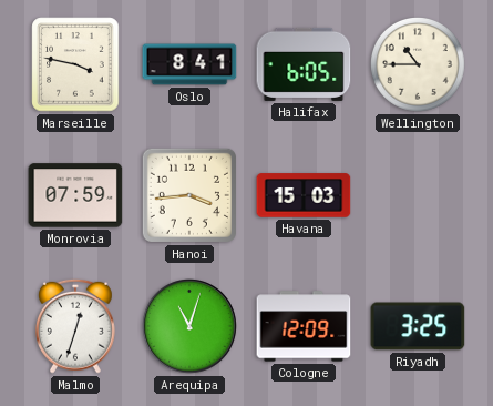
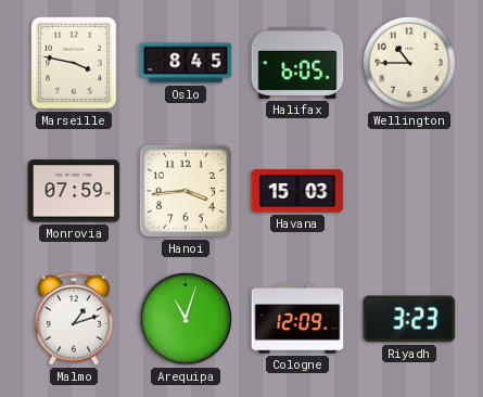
Oslo: 8:41 -> 8:45 (186, 63)
Malmo: 12:33 -> 1:12 (75, 319)
Riyadh: 3:25 -> 3:23 (409, 319)
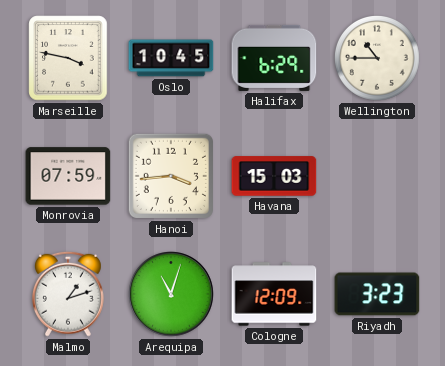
Oslo: 8:45 -> 10:45 (171, 58)
Halifax: 6:05 -> 6:29 (274, 58)
